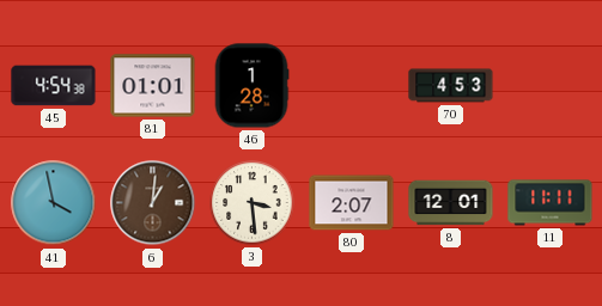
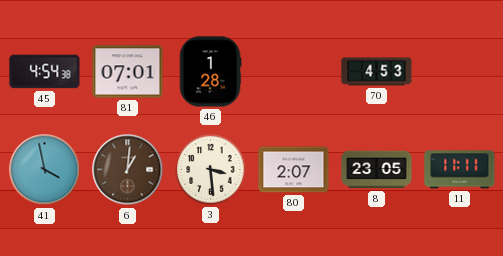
81: 01:01 -> 07:01 (128, 72)
8: 12:01 -> 23:05 (377, 170)
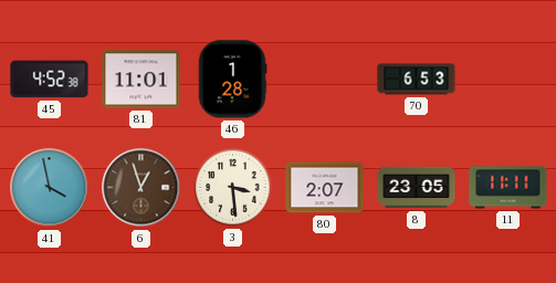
45: 4:54 -> 4:52 (50, 80)
81: 07:01 -> 11:01 (141, 80)
70: 4:53 -> 6:53 (417, 80)
6: 1:01 -> 12:57 (141, 188)
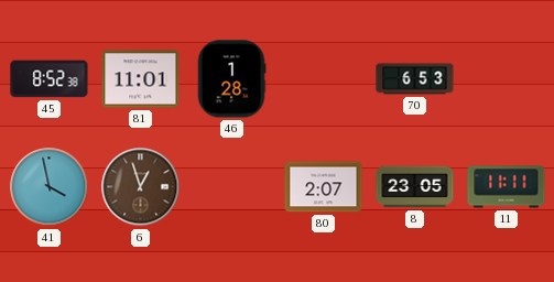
45: 4:52 -> 8:52 (50, 79)
3: 3:29 -> none (233, 188)
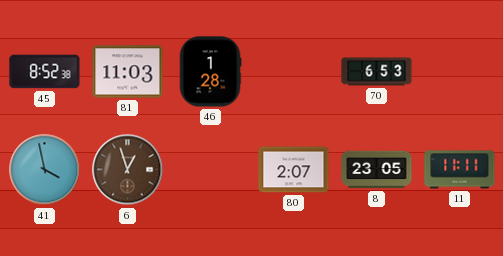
81: 11:01 -> 11:03 (128, 72)
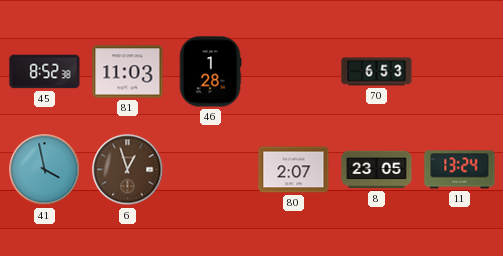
11: 11:11 -> 13:24 (460, 170)
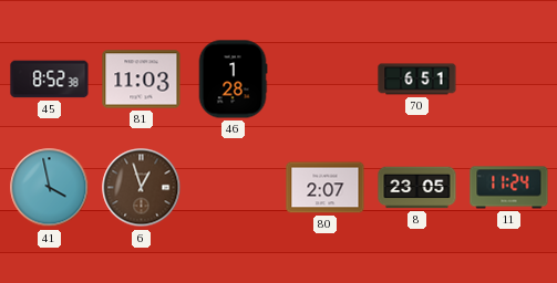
70: 6:53 -> 6:51 (417, 80)
11: 13:24 -> 11:24 (509, 188)
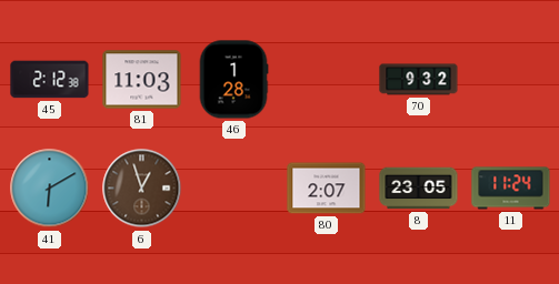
45: 8:52 -> 2:12 (50, 80)
70: 6:51 -> 9:32 (419, 80)
41: 3:58 -> 6:10 (50, 189)
